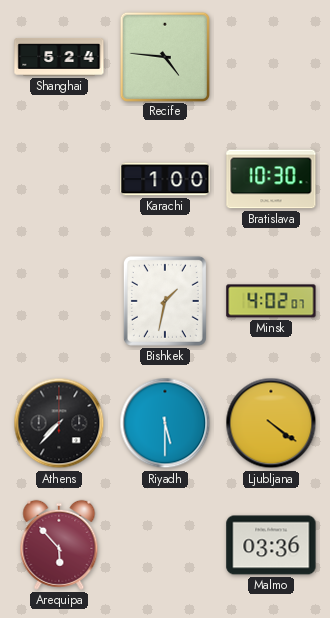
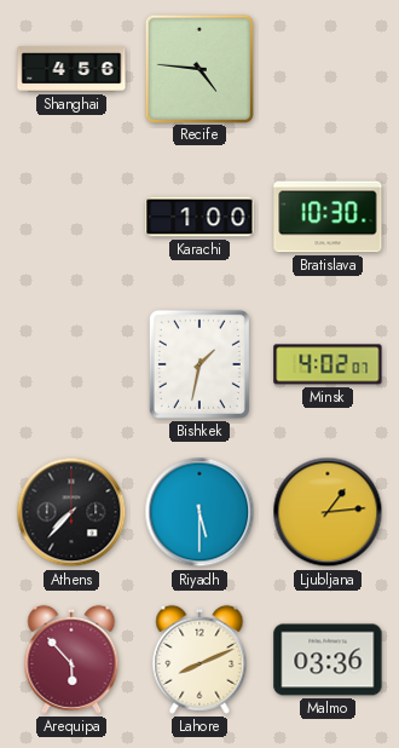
Shanghai: 5:24 -> 4:56 (71, 70)
Ljubljana: 4:21 -> 1:14 (328, 512)
Lahore: none -> 8:11 (199, 660)
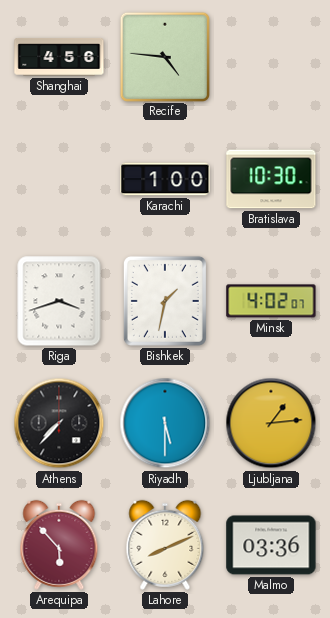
Riga: none -> 3:42 (59, 301)
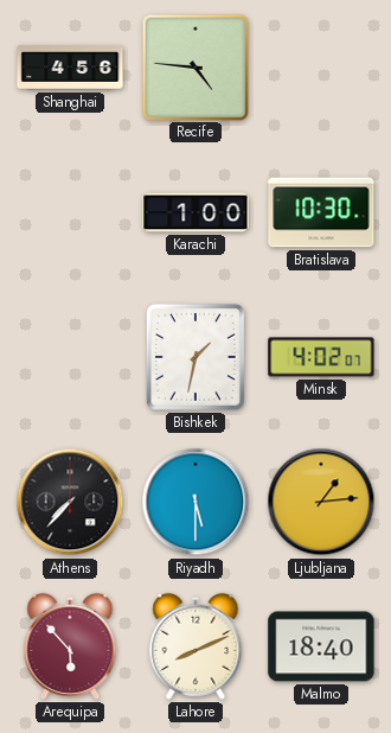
Riga: 3:42 -> none (59, 301)
Malmo: 03:36 -> 18:40 (321, 646)
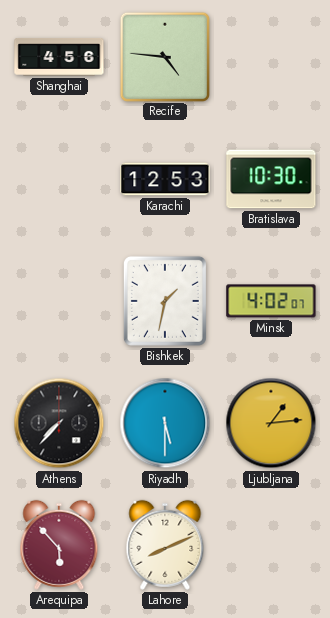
Karachi: 1:00 -> 12:53 (165, 179)
Malmo: 18:40 -> none (321, 646)
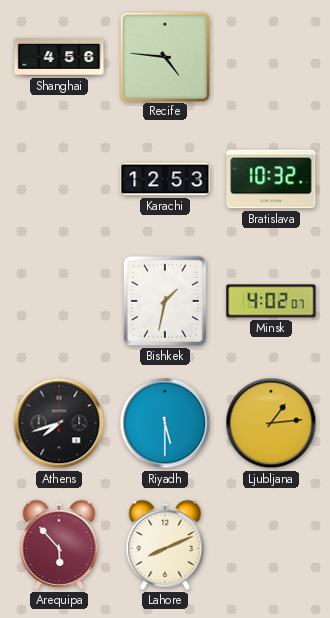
Bratislava: 10:30 -> 10:32 (271, 179)
Athens: 7:37 -> 7:42 (59, 423)
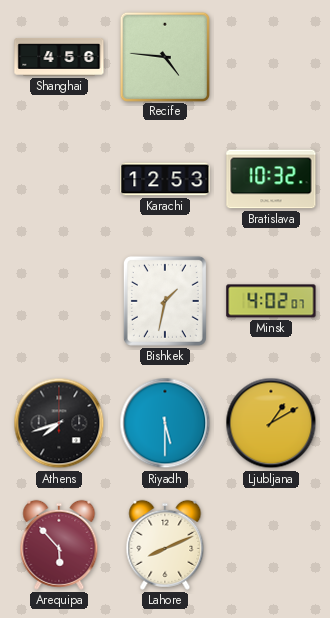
Ljubljana: 1:14 -> 1:10 (271, 423)
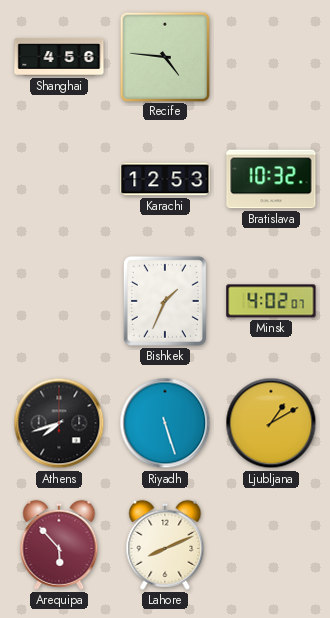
Bishkek: 1:32 -> 1:34 (165, 301)
Riyadh: 5:30 -> 5:27 (165, 423)
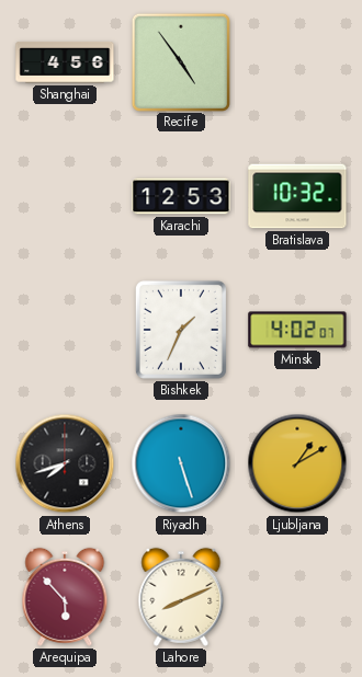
Recife: 4:46 -> 4:54 (180, 61)
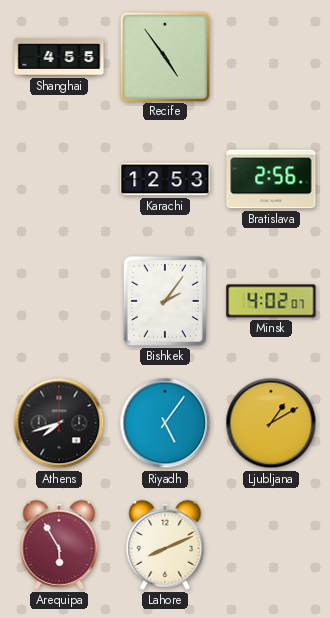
Shanghai: 4:56 -> 4:55 (59, 58)
Bratislava: 10:32 -> 2:56 (271, 179)
Bishkek: 1:34 -> 2:06 (165, 301)
Riyadh: 5:27 -> 5:06 (165, 423)
Arequipa: 5:53 -> 5:55 (59, 545)
